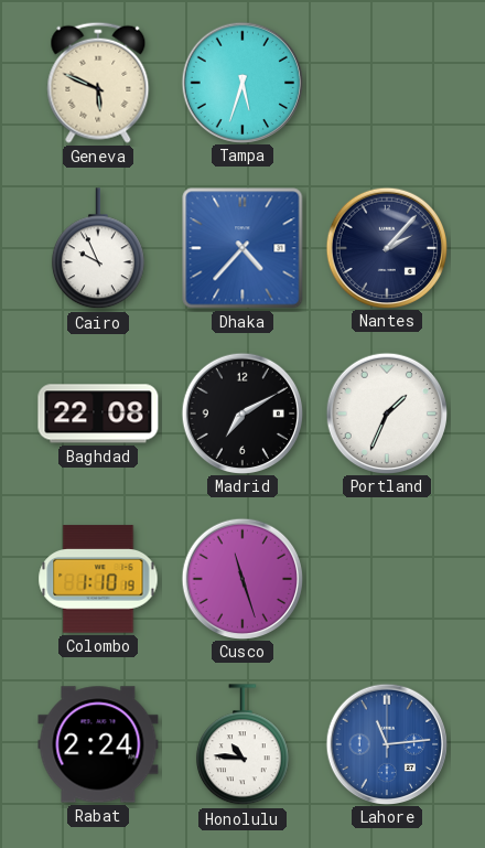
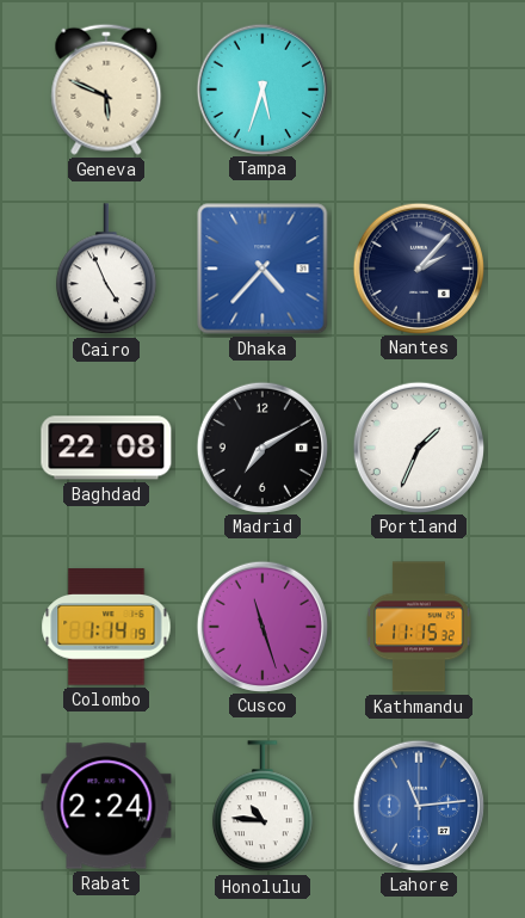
Cairo: 9:56 -> 4:56 (106, 270)
Colombo: 1:10 -> 1:14 (106, 627)
Kathmandu: none -> 11:15 (419, 627)
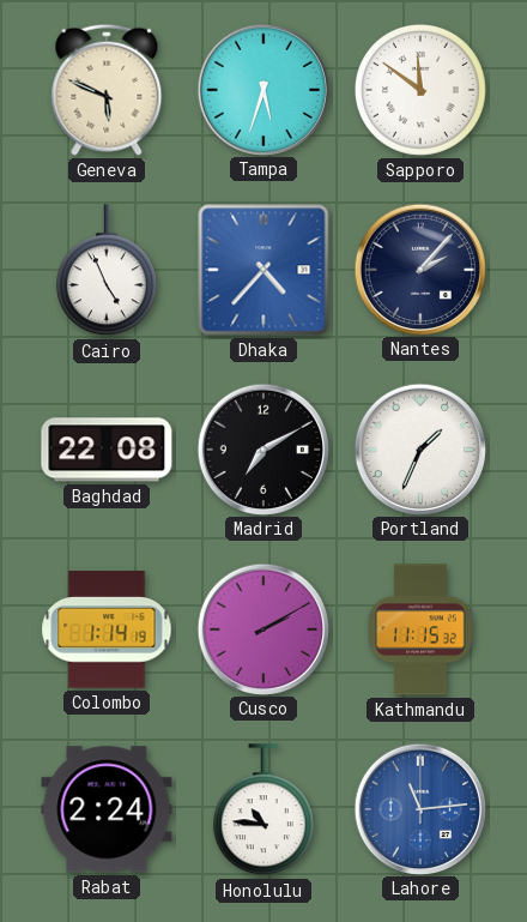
Sapporo: none -> 11:51 (420, 90)
Cusco: 11:27 -> 2:10 (262, 628)
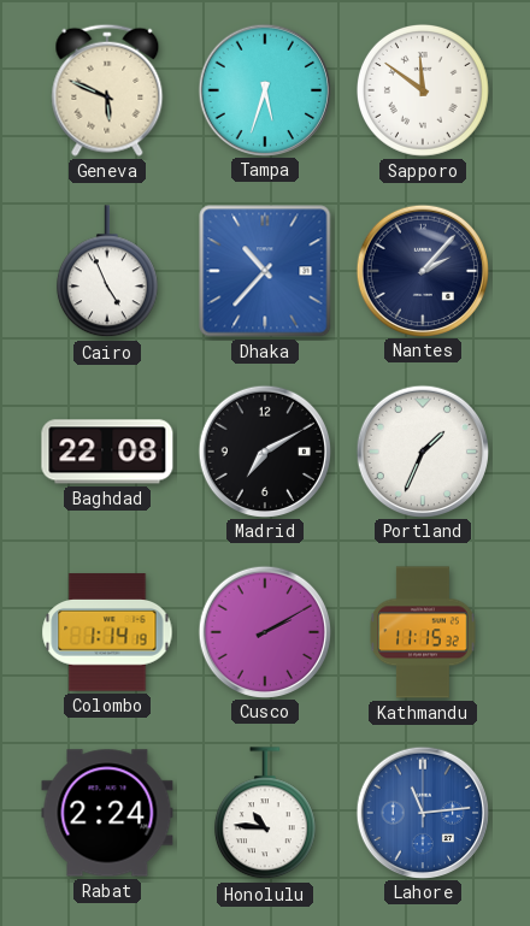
Dhaka: 4:37 -> 10:37 (265, 271)
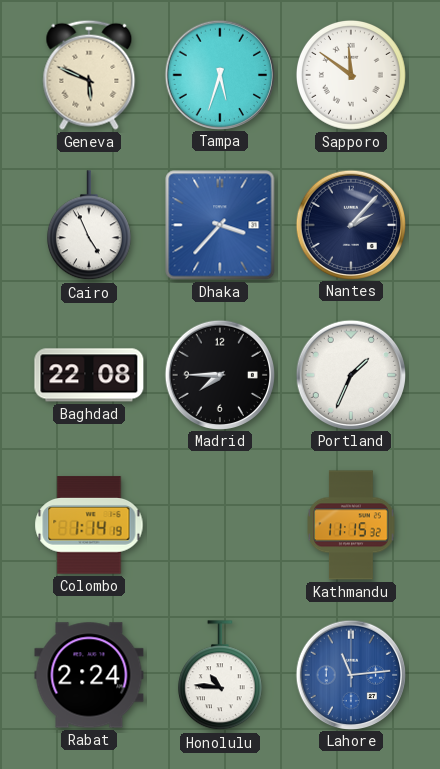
Dhaka: 10:37 -> 3:37 (220, 225)
Madrid: 7:10 -> 7:45 (219, 374)
Cusco: 2:10 -> none (264, 631)
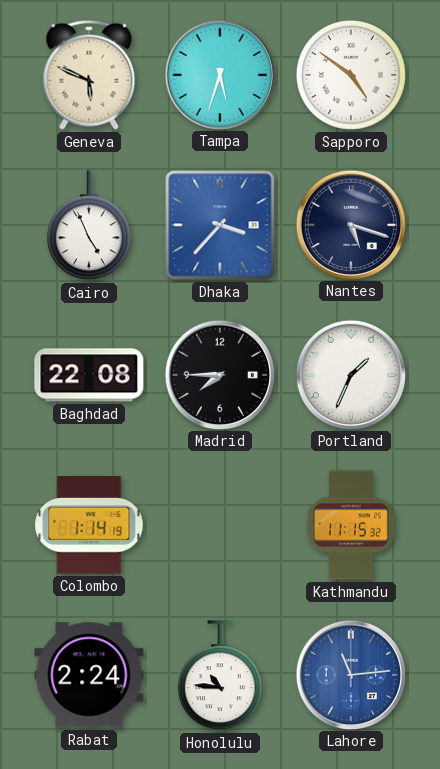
Sapporo: 11:51 -> 4:51 (351, 75)
Nantes: 2:07 -> 5:18 (350, 224)
